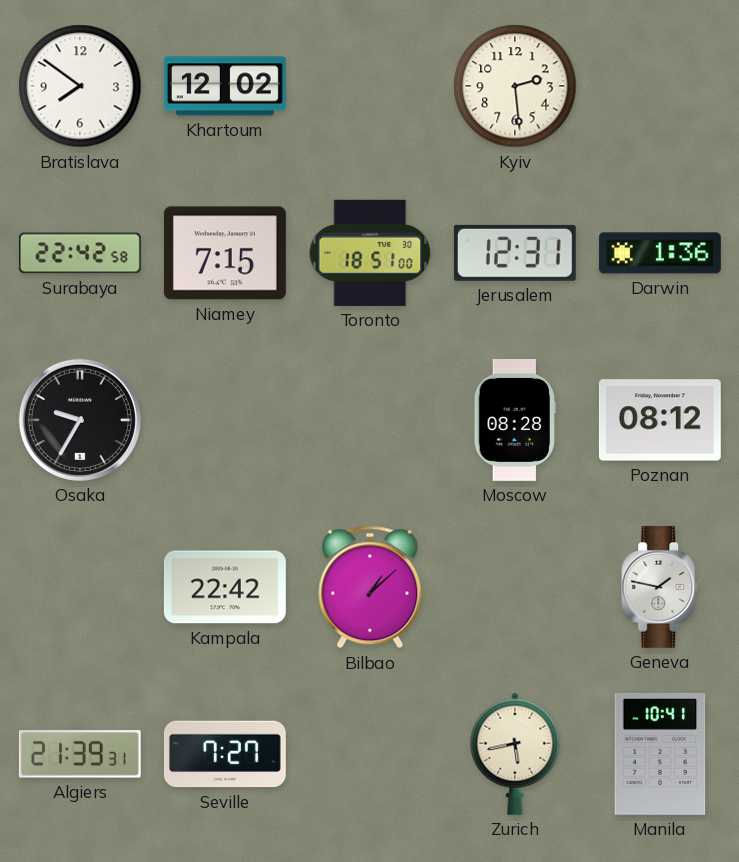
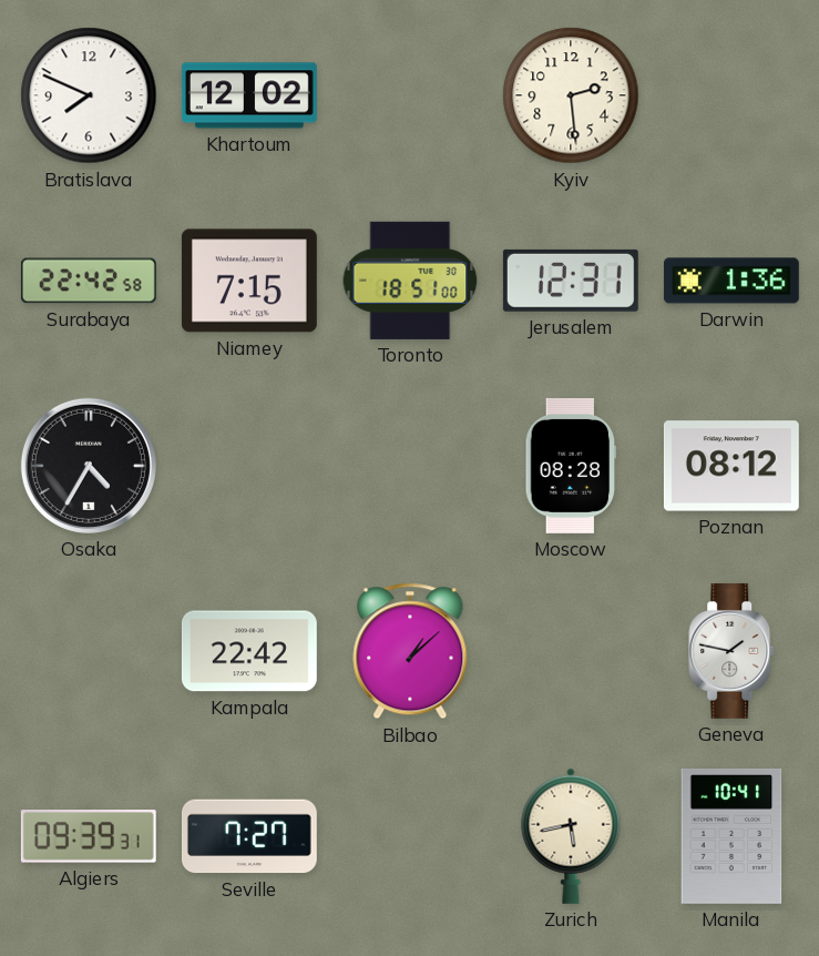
Bratislava: 7:51 -> 7:49 (89, 95)
Osaka: 9:35 -> 4:35 (89, 466)
Algiers: 21:39 -> 09:39 (89, 836)
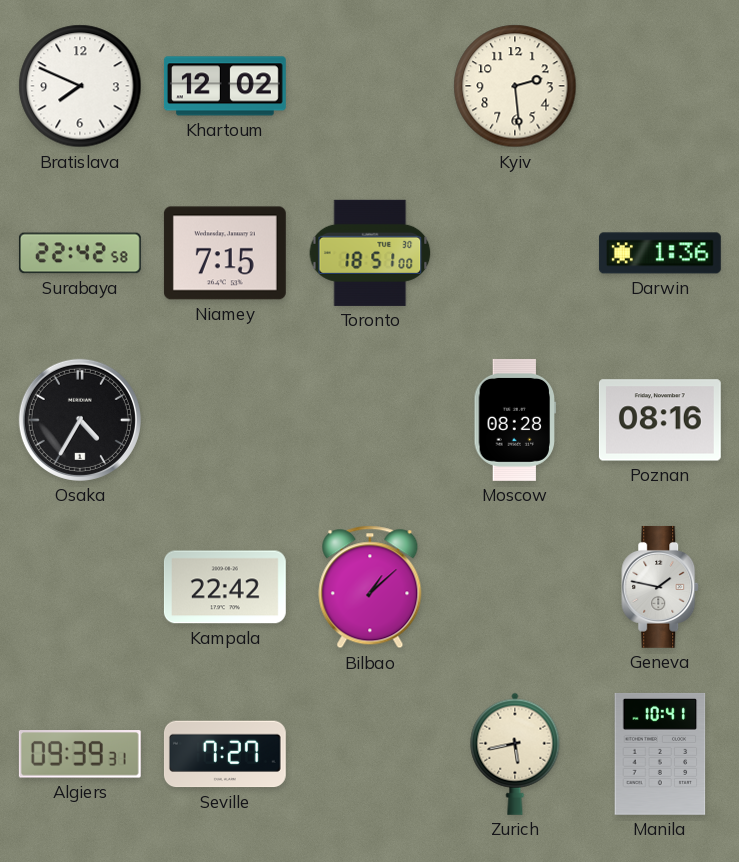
Jerusalem: 12:31 -> none (571, 281)
Poznan: 08:12 -> 08:16 (660, 420)
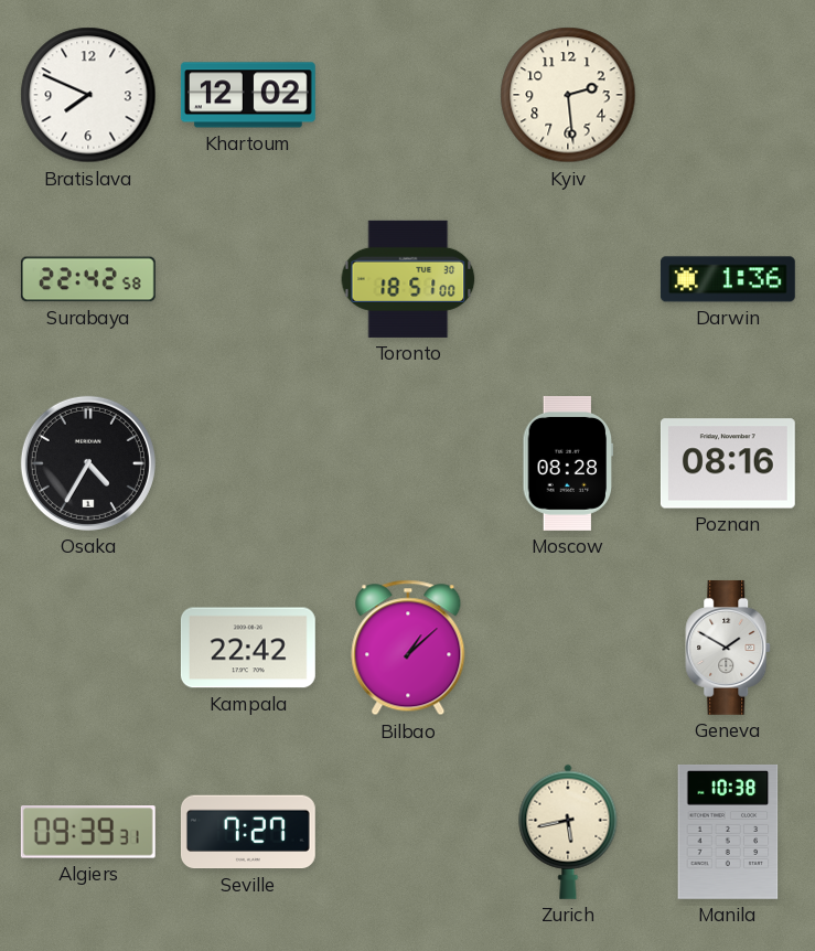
Niamey: 7:15 -> none (225, 253)
Geneva: 1:47 -> 1:50 (729, 648)
Manila: 10:41 -> 10:38 (728, 832)
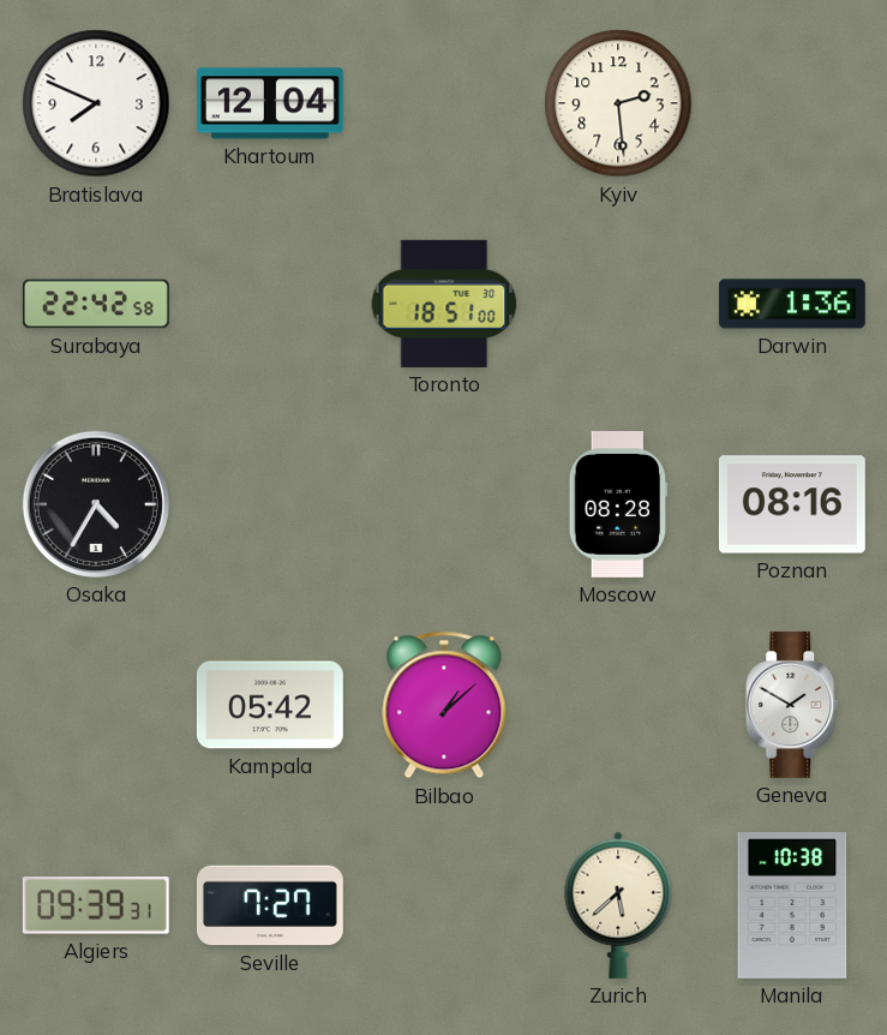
Khartoum: 12:02 -> 12:04 (270, 103)
Kampala: 22:42 -> 05:42 (270, 705)
Zurich: 5:43 -> 5:38 (618, 905)
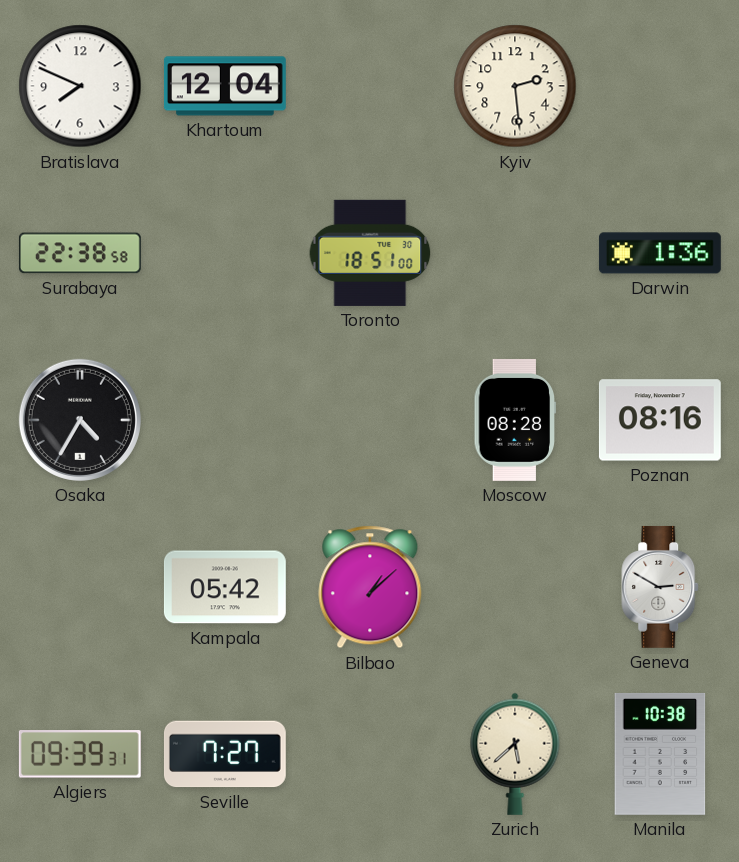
Surabaya: 22:42 -> 22:38 (80, 253)
Geneva: 1:50 -> 2:50 (661, 587)
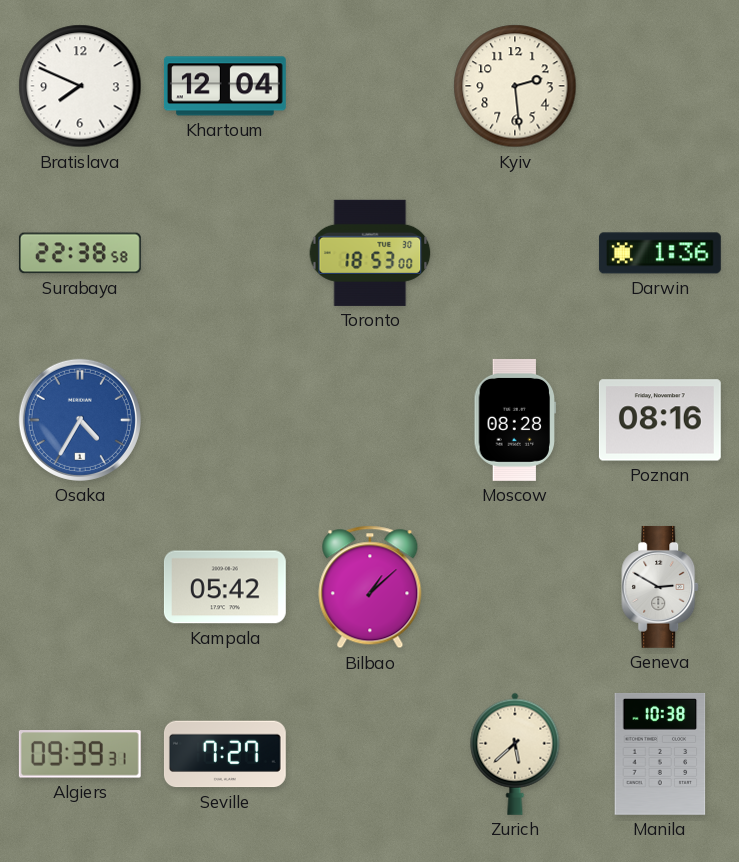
Toronto: 18:51 -> 18:53 (370, 253)
Osaka dial: black -> blue (80, 420)
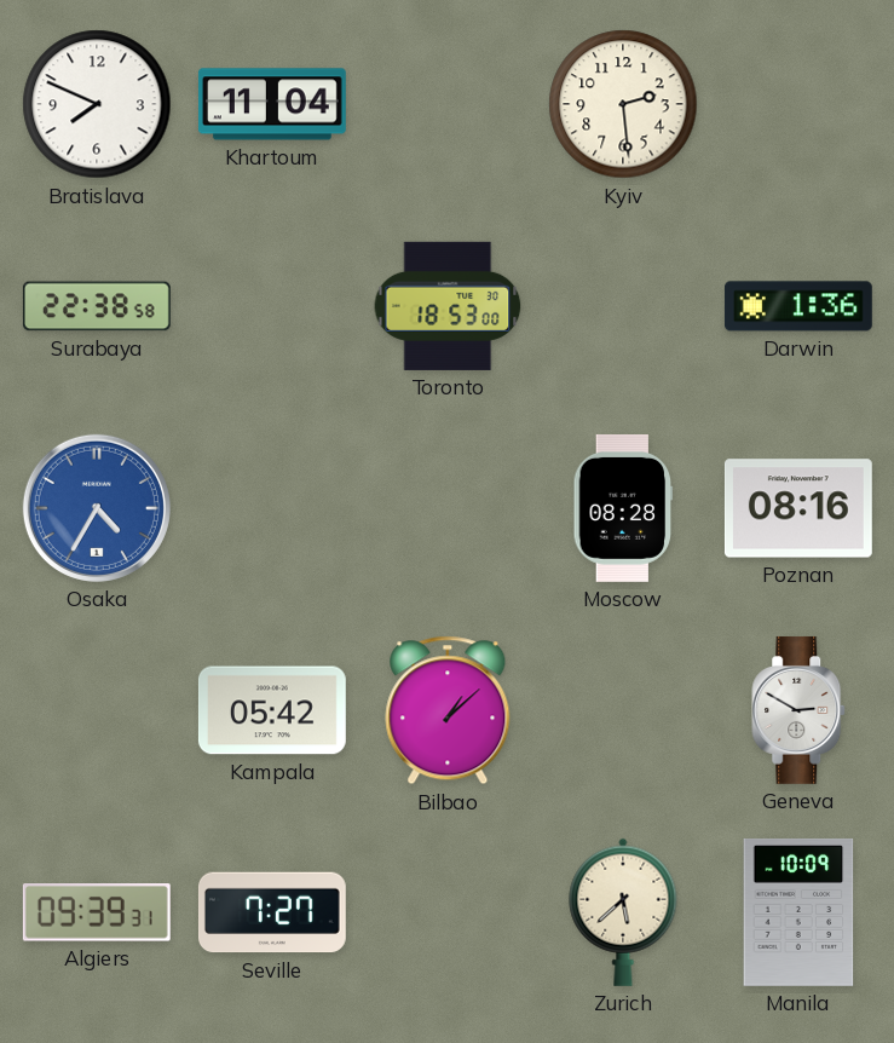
Khartoum: 12:04 -> 11:04 (272, 104)
Manila: 10:38 -> 10:09 (798, 912)
